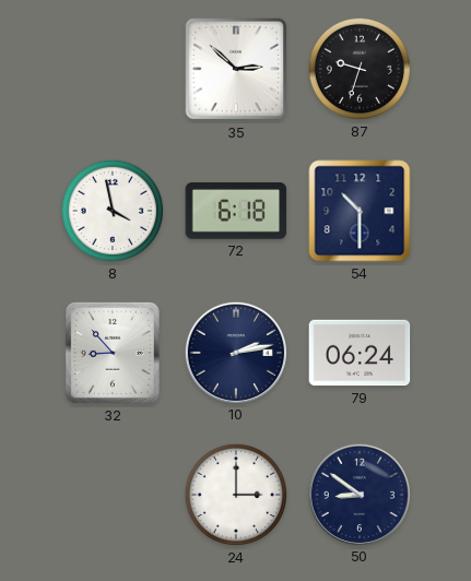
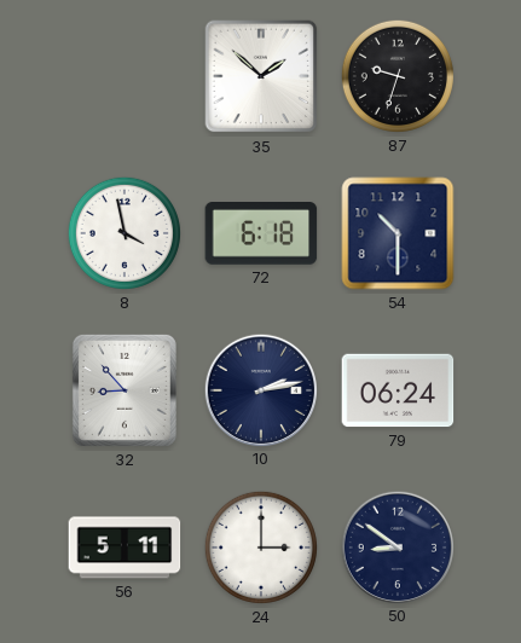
35: 2:52 -> 1:52 (261, 76)
56: none -> 5:11 (125, 548)
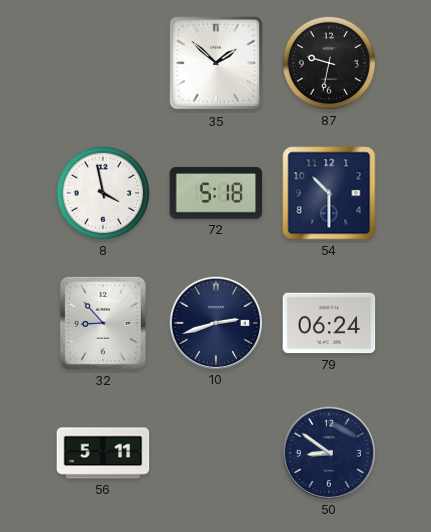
87: 9:33 -> 9:32 (329, 63)
72: 6:18 -> 5:18 (216, 194)
10: 2:13 -> 2:42 (215, 322)
24: 3:00 -> none (261, 548)
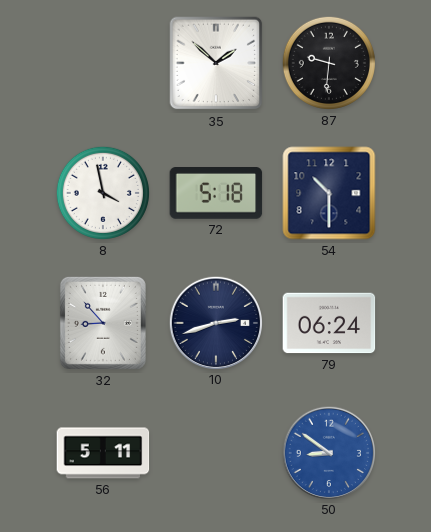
87: 9:32 -> 9:31 (329, 63)
50 dial: navy -> blue (328, 452)
